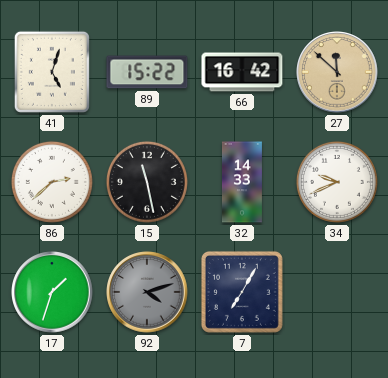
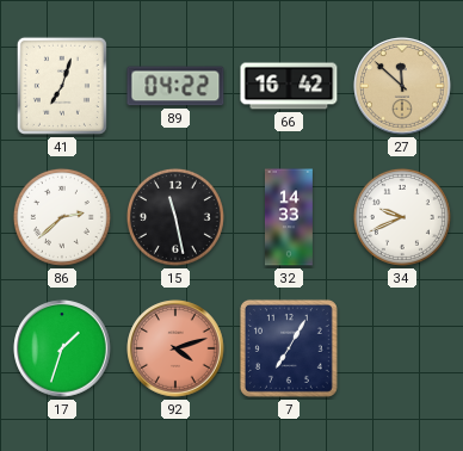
41: 5:03 -> 7:03 (62, 86)
89: 15:22 -> 04:22 (175, 86)
92 dial: grey -> salmon (175, 348)
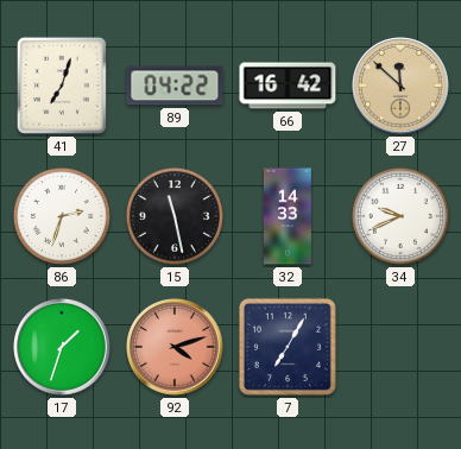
86: 2:38 -> 2:33 (62, 216)
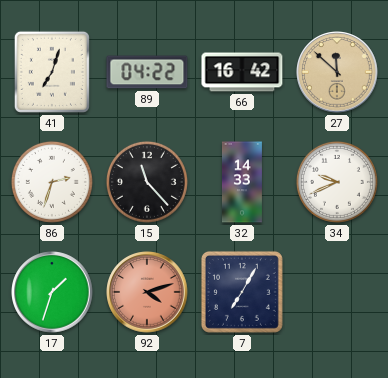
15: 11:28 -> 11:23 (147, 182)
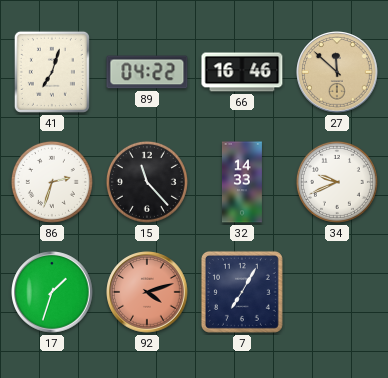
66: 16:42 -> 16:46 (242, 72)
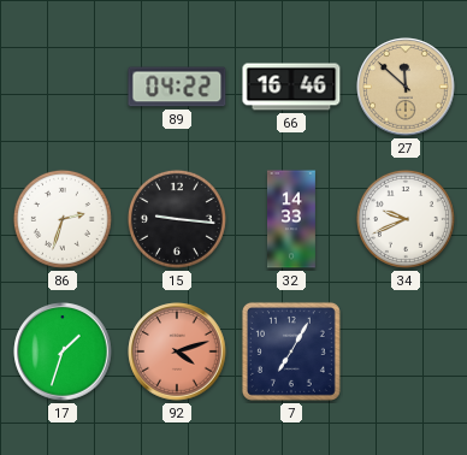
41: 7:03 -> none (52, 72)
15: 11:23 -> 9:16 (177, 219)
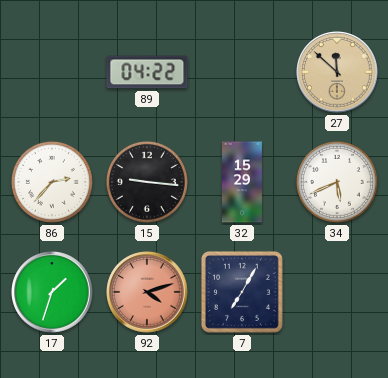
66: 16:46 -> none (291, 87)
86: 2:33 -> 2:37 (52, 182)
32: 14:33 -> 15:29 (242, 182)
34: 9:41 -> 5:41 (337, 182)
